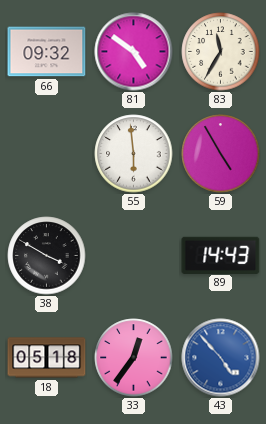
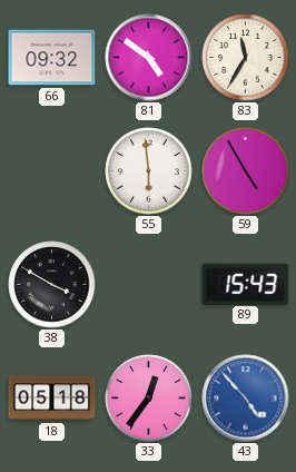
89: 14:43 -> 15:43 (246, 284)
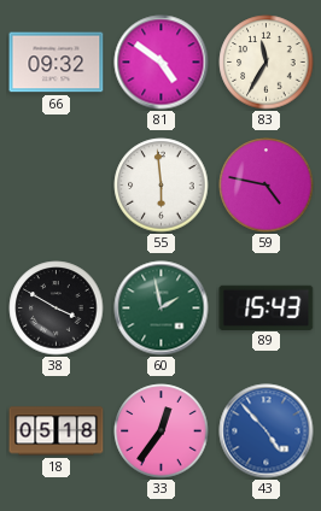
59: 4:55 -> 4:47 (267, 186)
60: none -> 1:58 (162, 309)
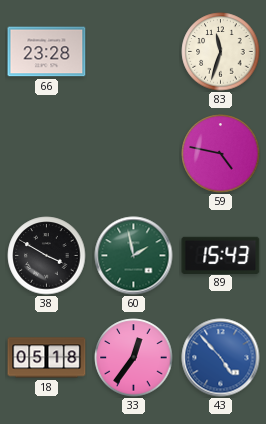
66: 09:32 -> 23:28 (47, 52)
81: 4:51 -> none (162, 63)
83: 11:35 -> 11:33 (221, 52)
55: 5:59 -> none (162, 186)
